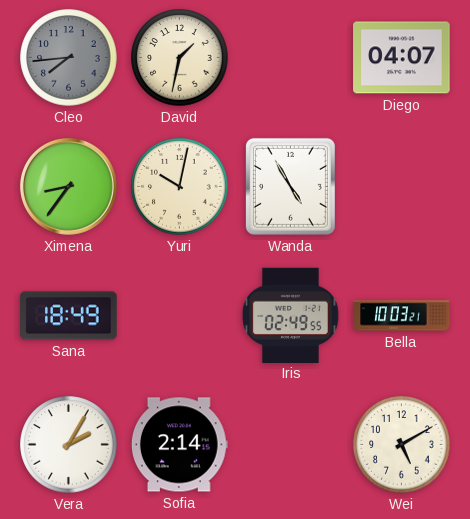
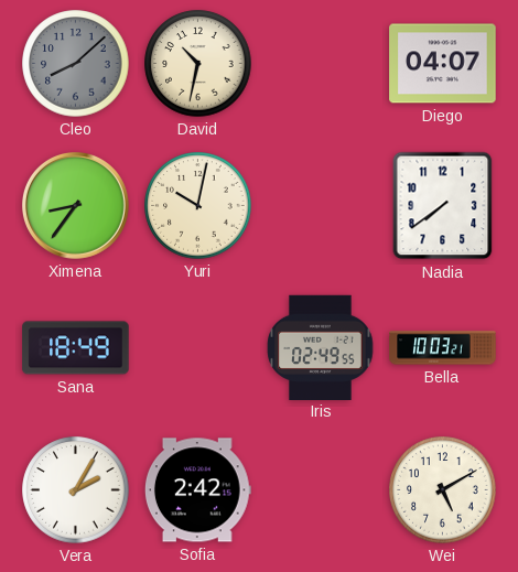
Cleo: 7:44 -> 8:08 (76, 64)
David: 1:32 -> 10:32 (198, 64)
Wanda: 4:55 -> none (290, 186)
Nadia: none -> 7:39 (443, 206)
Sofia: 2:14 -> 2:42 (197, 490)
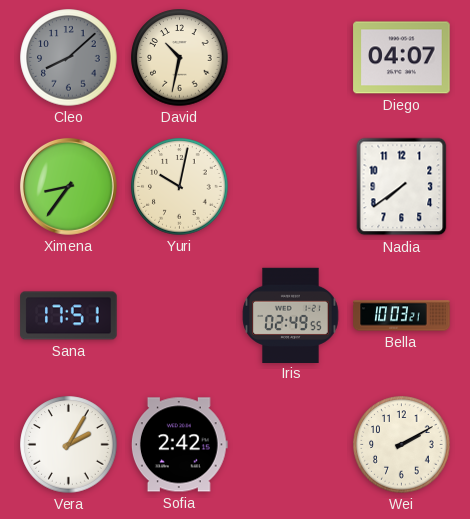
Sana: 18:49 -> 17:51 (69, 316)
Wei: 5:10 -> 2:10 (402, 445)
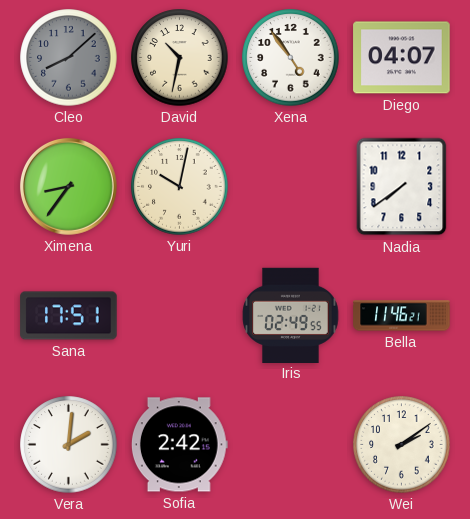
Xena: none -> 4:54 (291, 58)
Bella: 10:03 -> 11:46 (402, 316)
Vera: 2:05 -> 2:01 (69, 445)
Wei: 2:10 -> 2:09 (402, 445)
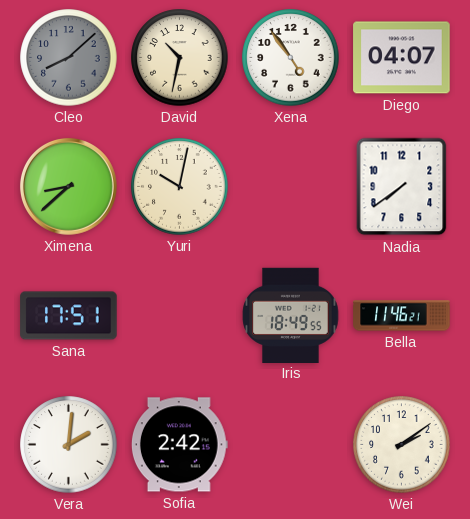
Ximena: 8:36 -> 8:38 (68, 186)
Iris: 02:49 -> 18:49 (291, 315)
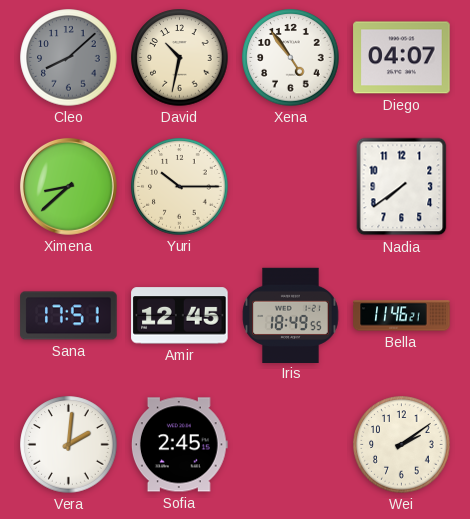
Yuri: 10:02 -> 10:15 (180, 187)
Amir: none -> 12:45 (180, 316)
Sofia: 2:42 -> 2:45 (179, 445)
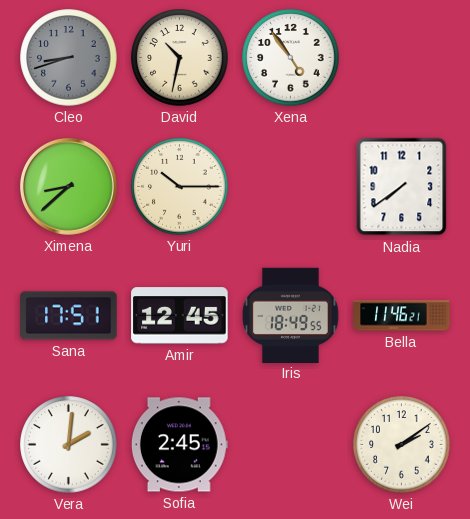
Cleo: 8:08 -> 8:42 (69, 58)
Diego: 04:07 -> none (402, 58)
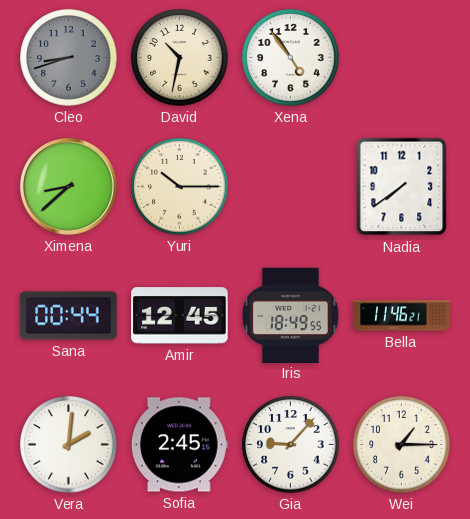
Sana: 17:51 -> 00:44 (69, 316)
Gia: none -> 9:07 (291, 445)
Wei: 2:09 -> 1:15 (402, 445)
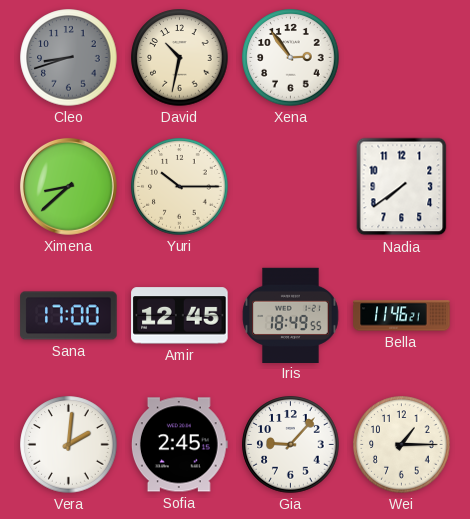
Xena: 4:54 -> 2:54 (291, 58)
Sana: 00:44 -> 17:00 (69, 316)
